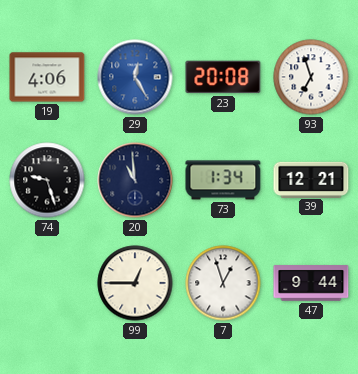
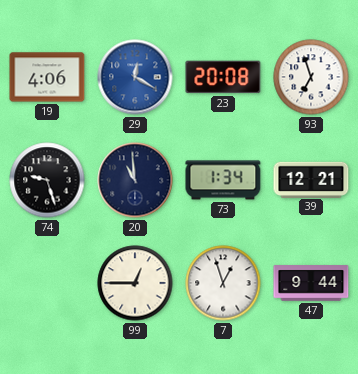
29: 12:25 -> 12:20 (135, 77)
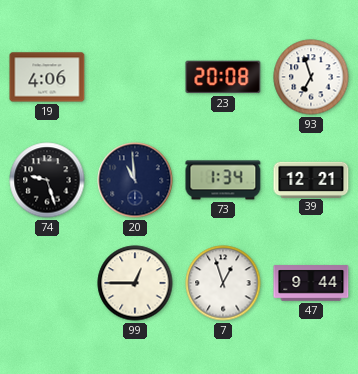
29: 12:20 -> none (135, 77)
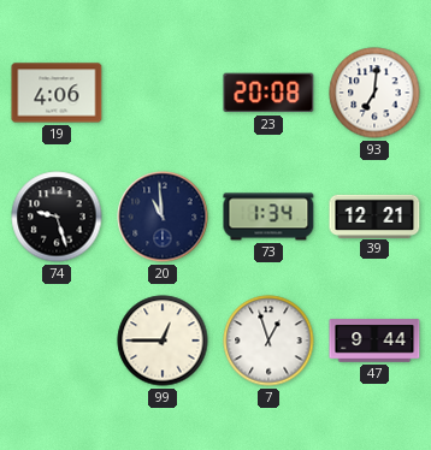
93: 6:57 -> 7:01 (374, 93)
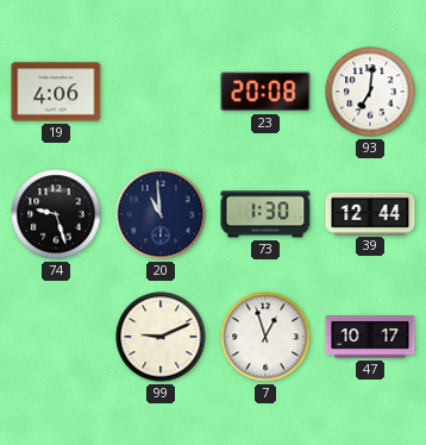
73: 1:34 -> 1:30 (265, 214)
39: 12:21 -> 12:44 (370, 213)
99: 12:45 -> 9:11 (161, 337)
47: 9:44 -> 10:17 (370, 337)
